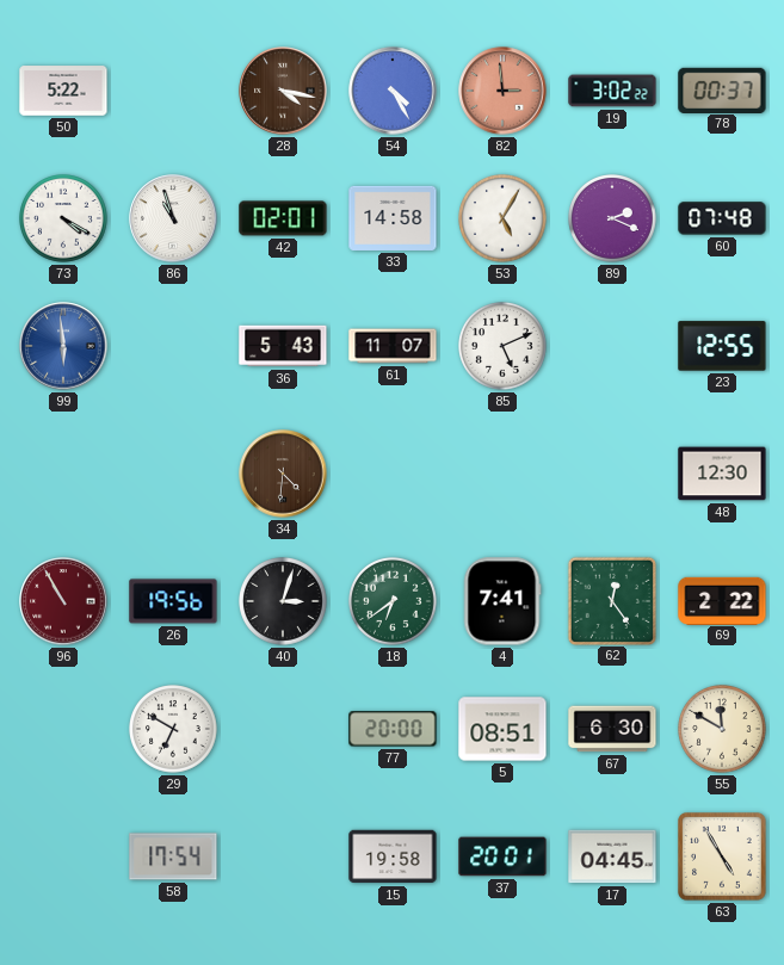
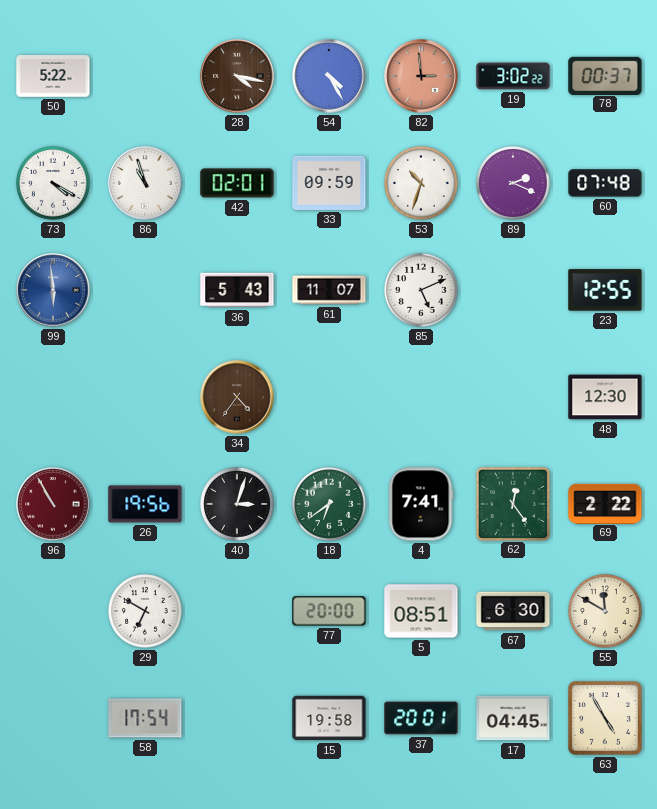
33: 14:58 -> 09:59 (329, 183)
53: 5:05 -> 10:33 (422, 184)
34: 4:31 -> 4:36 (237, 397)
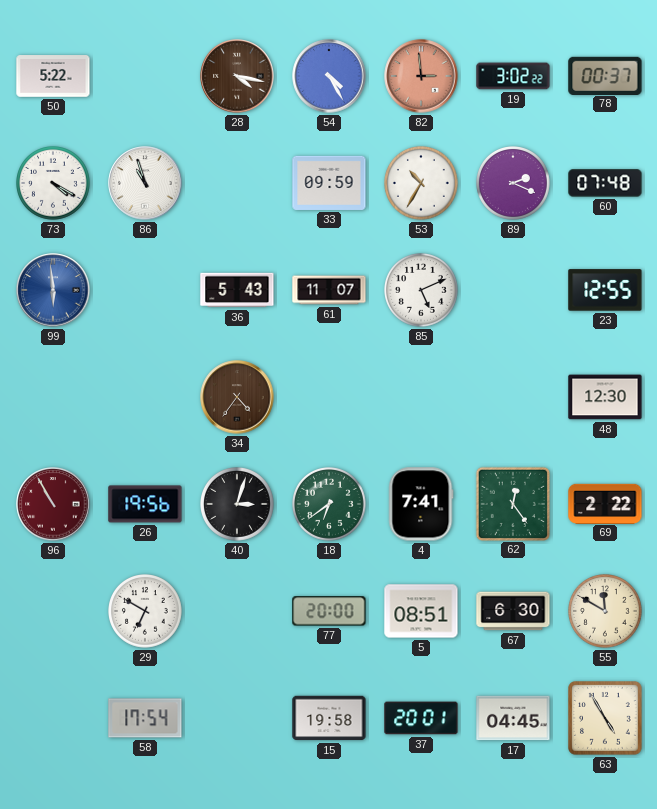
42: 02:01 -> none (237, 183)
53: 10:33 -> 10:35 (422, 184)
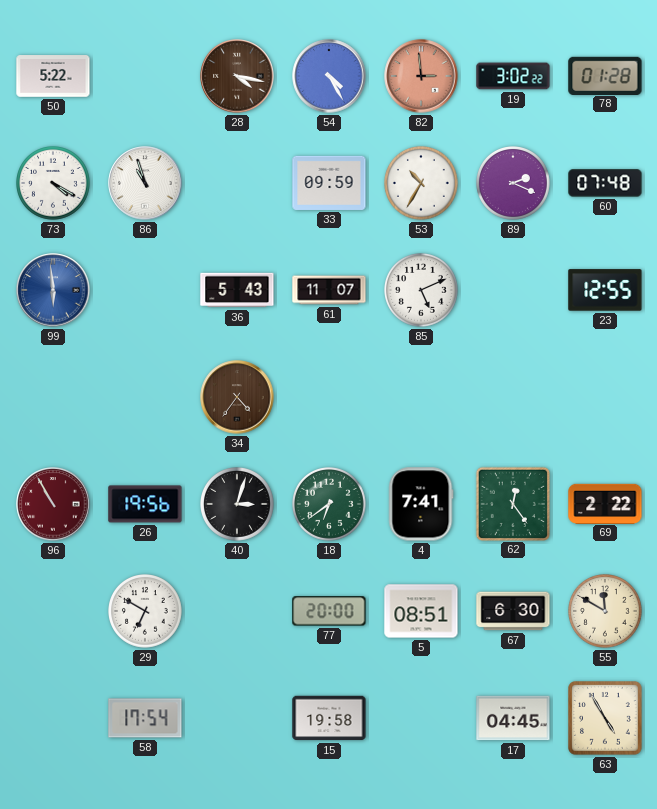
78: 00:37 -> 01:28 (605, 75)
48: 12:30 -> none (605, 397)
37: 20:01 -> none (421, 718)
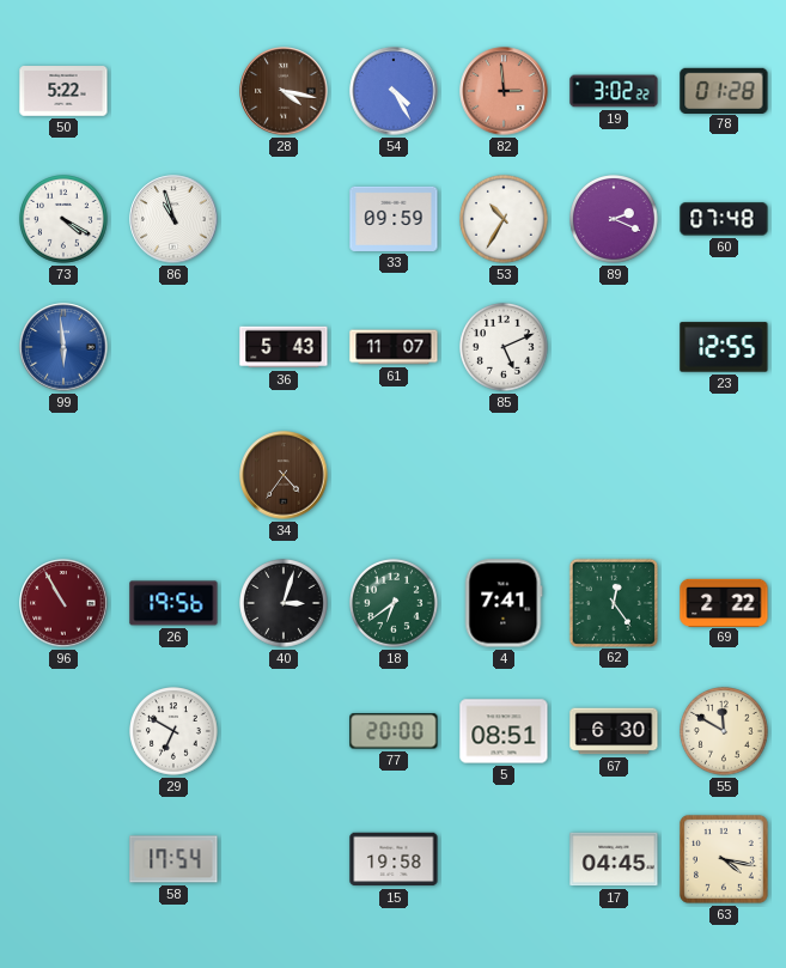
63: 4:55 -> 4:17 (725, 860)
